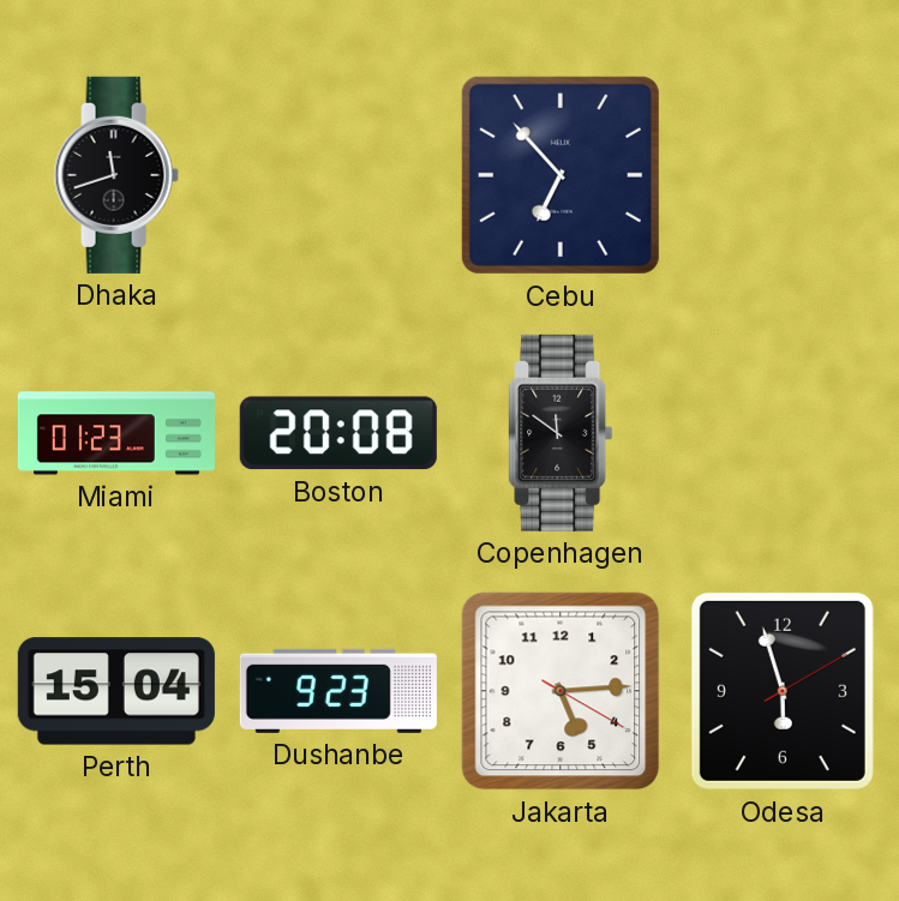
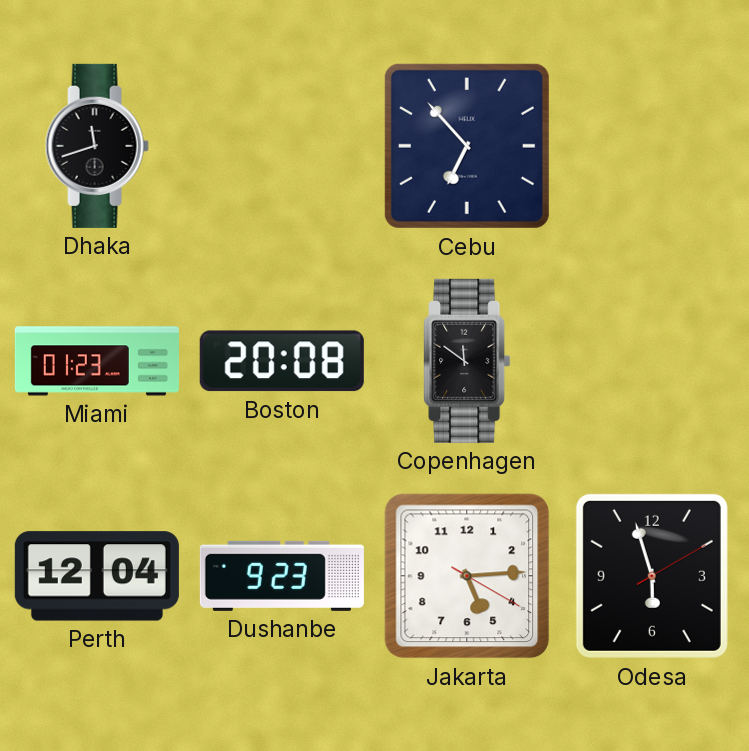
Perth: 15:04 -> 12:04 (97, 576)
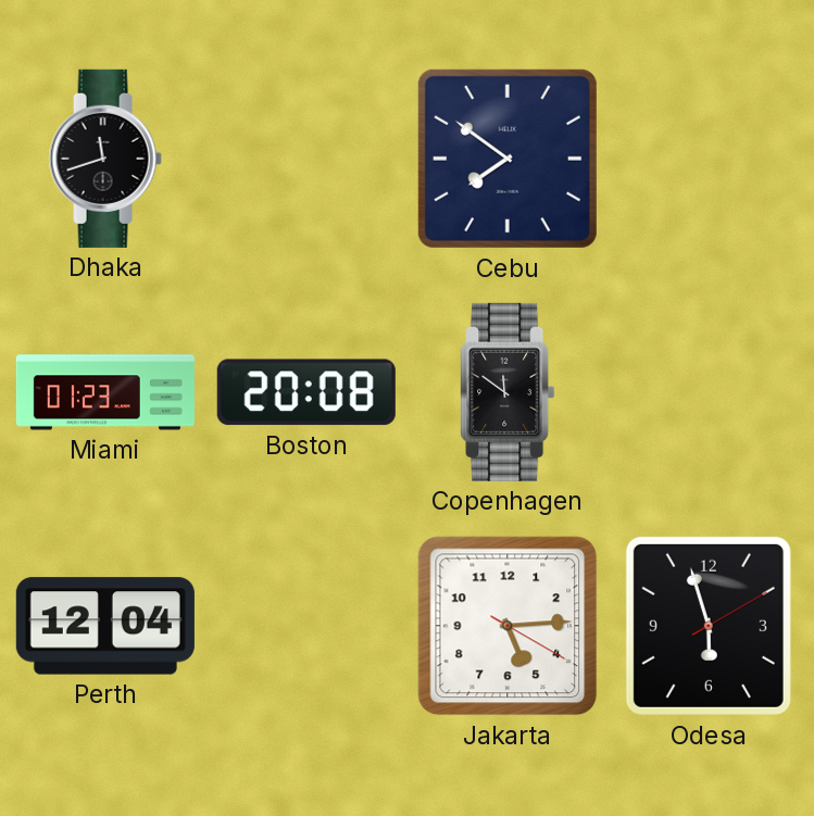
Cebu: 6:53 -> 7:51 (508, 159)
Dushanbe: 9:23 -> none (282, 576)
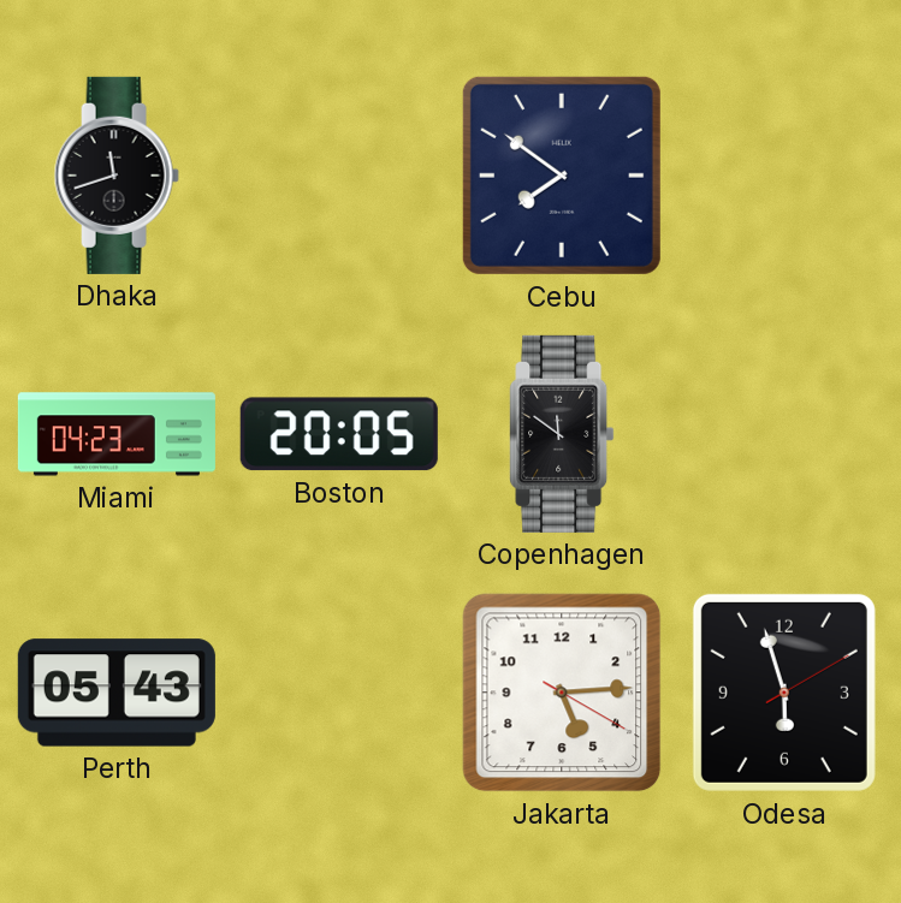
Miami: 01:23 -> 04:23 (117, 434)
Boston: 20:08 -> 20:05 (339, 434)
Perth: 12:04 -> 05:43 (117, 693)
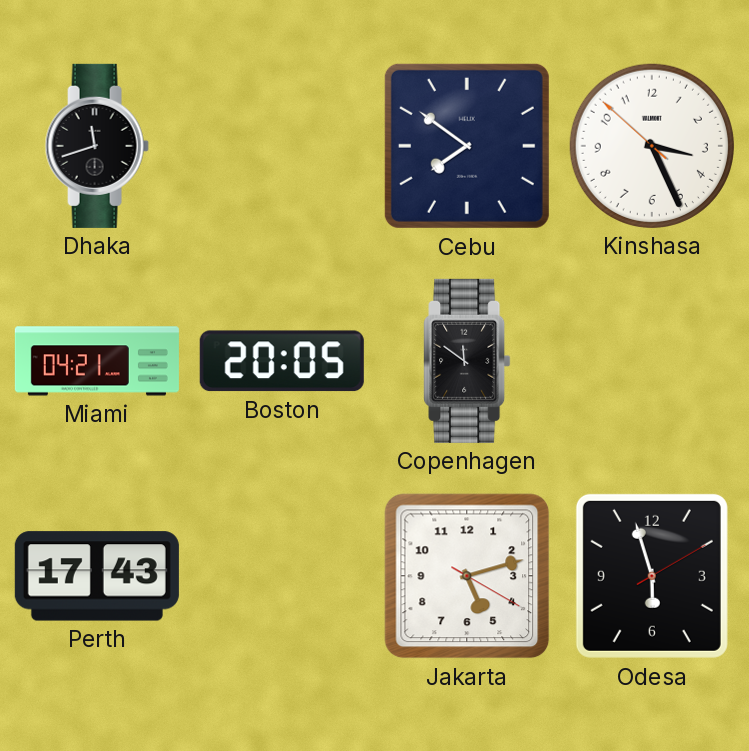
Kinshasa: none -> 3:25 (652, 146)
Miami: 04:23 -> 04:21 (97, 361)
Perth: 05:43 -> 17:43 (97, 576)
Jakarta: 5:14 -> 5:12 (467, 576)
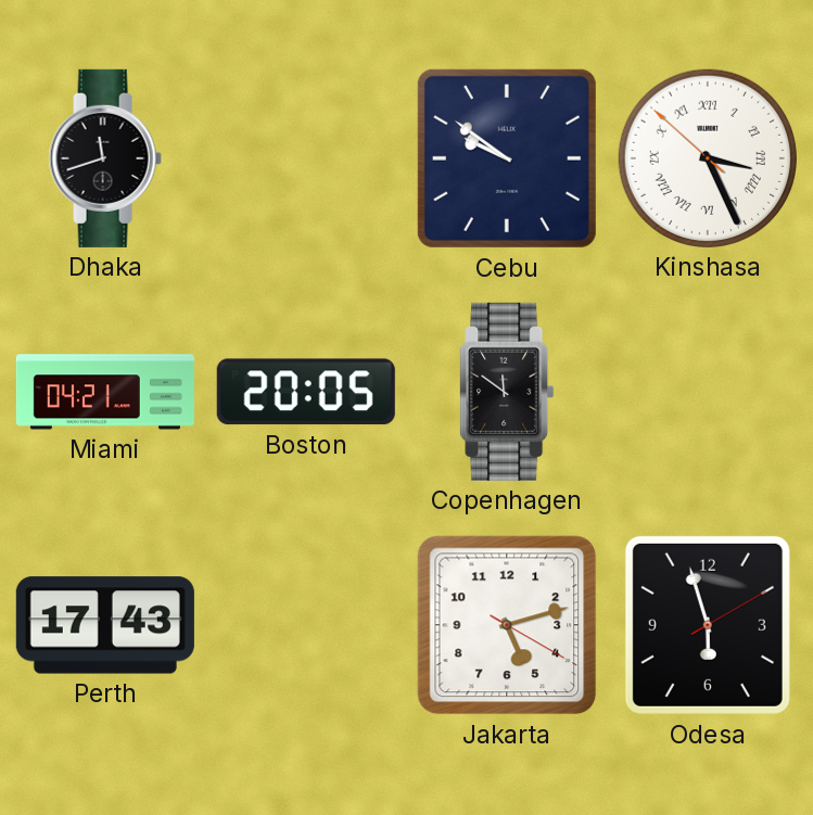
Cebu: 7:51 -> 9:51 (507, 158)
Kinshasa numerals: Arabic -> Roman (708, 158)
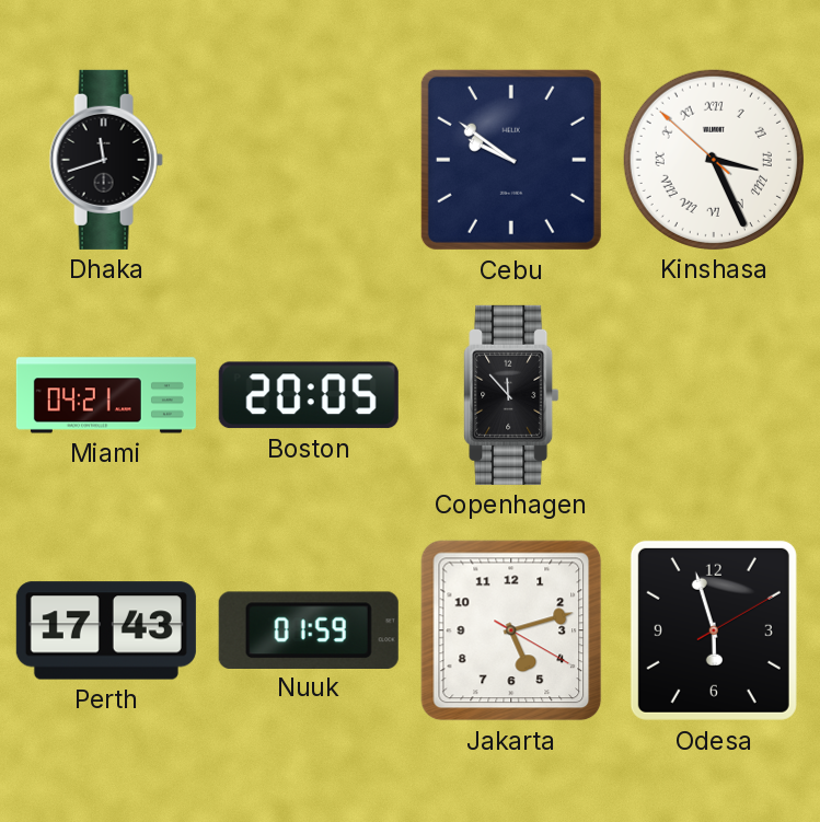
Copenhagen: 11:51 -> 11:53 (511, 395)
Nuuk: none -> 01:59 (309, 629)
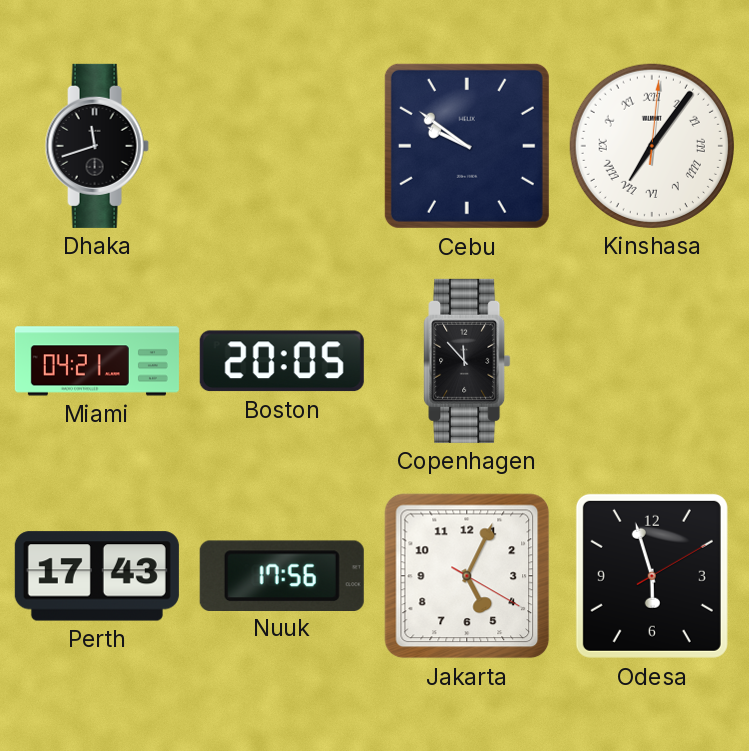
Kinshasa: 3:25 -> 7:06 (652, 146)
Nuuk: 01:59 -> 17:56 (282, 575)
Jakarta: 5:12 -> 5:04 (467, 576)
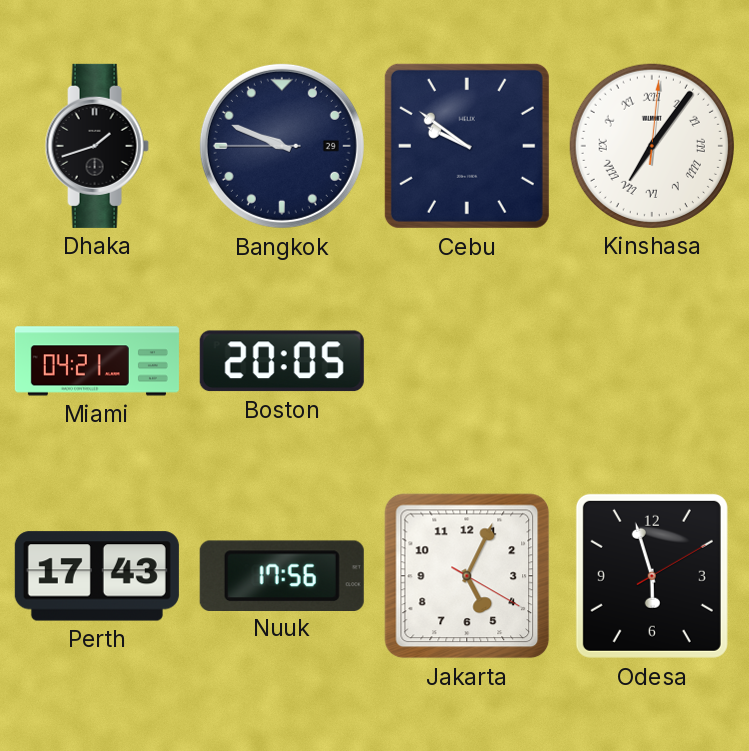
Dhaka: 11:42 -> 1:42 (97, 146)
Bangkok: none -> 9:48 (282, 146)
Copenhagen: 11:53 -> none (467, 361)
